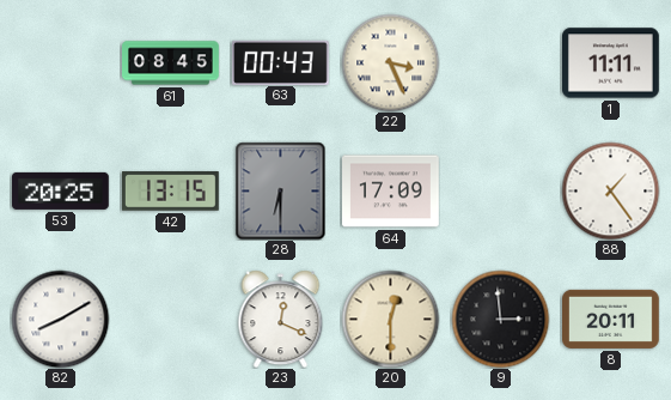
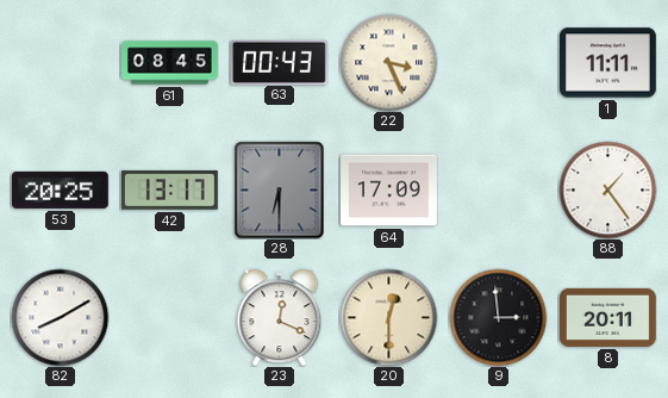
42: 13:15 -> 13:17 (170, 191)
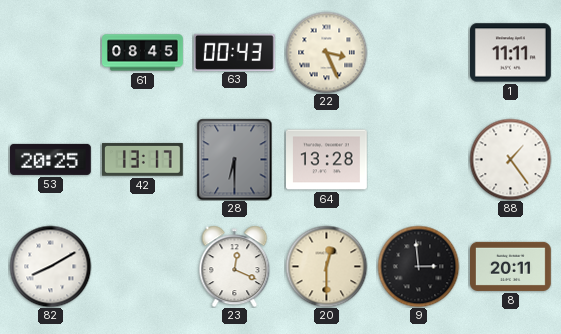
64: 17:09 -> 13:28 (327, 160)
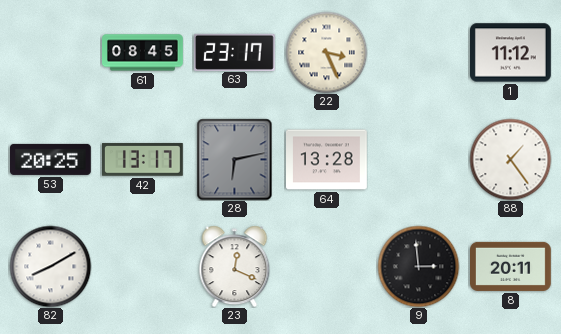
63: 00:43 -> 23:17 (235, 52)
1: 11:11 -> 11:12 (511, 53)
28: 6:30 -> 6:13 (235, 159)
20: 12:30 -> none (326, 266)
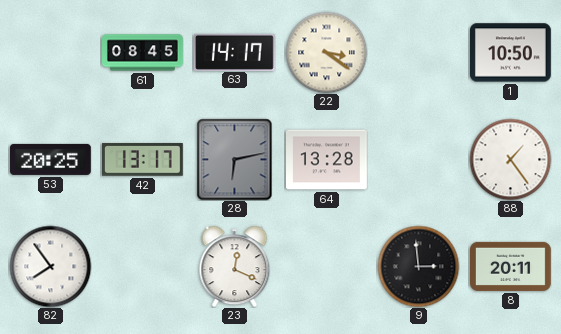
63: 23:17 -> 14:17 (235, 52)
22: 3:26 -> 3:21 (326, 52)
1: 11:12 -> 10:50 (511, 53)
82: 8:10 -> 7:54 (50, 266)
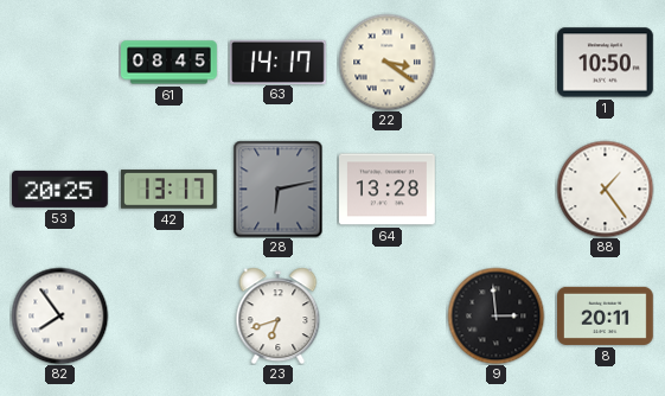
23: 12:19 -> 6:42 (279, 315)
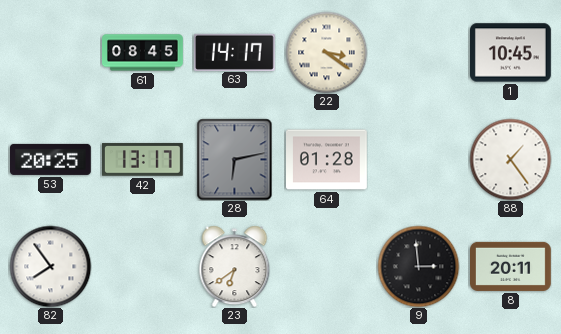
1: 10:50 -> 10:45 (511, 53)
64: 13:28 -> 01:28 (327, 160)
23: 6:42 -> 6:39 (235, 266)
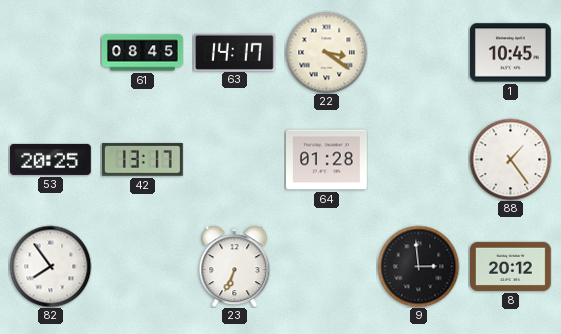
28: 6:13 -> none (235, 159)
23: 6:39 -> 6:34 (235, 266)
8: 20:11 -> 20:12 (511, 266)
